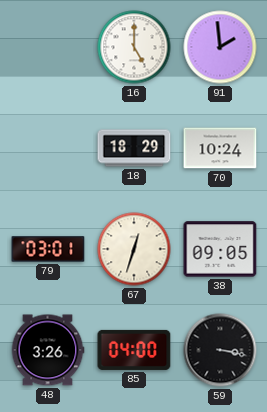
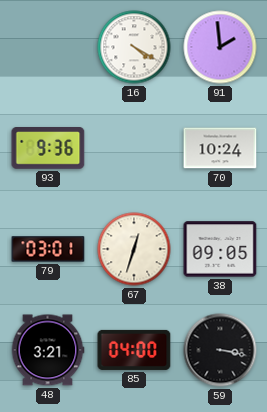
16: 5:00 -> 4:20 (134, 47)
93: none -> 9:36 (48, 148)
18: 18:29 -> none (134, 148)
48: 3:26 -> 3:21 (48, 350)
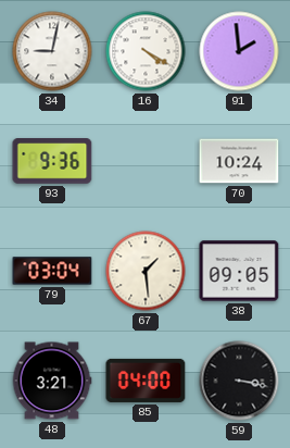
34: none -> 9:02 (52, 51)
79: 03:01 -> 03:04 (52, 271)
67: 12:33 -> 1:29 (146, 271)
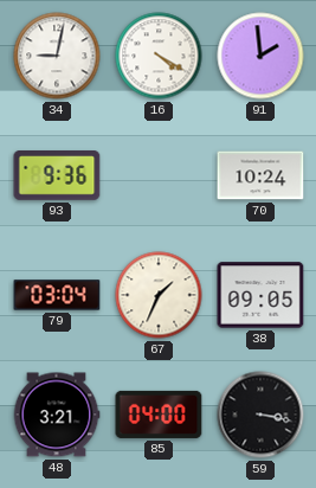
67: 1:29 -> 1:34 (159, 295)
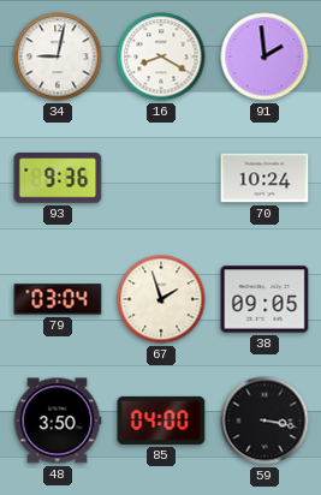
16: 4:20 -> 8:20 (161, 56)
67: 1:34 -> 1:57 (161, 299)
48: 3:21 -> 3:50 (58, 421)
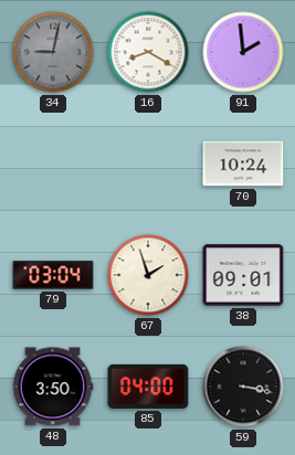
34 dial: white -> grey (53, 52)
93: 9:36 -> none (58, 178)
38: 09:05 -> 09:01 (243, 275)
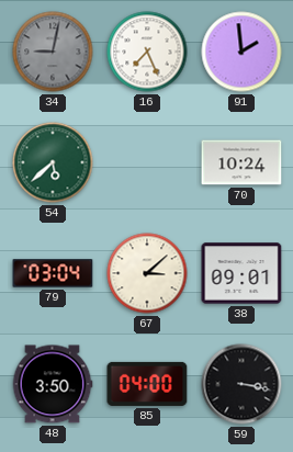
16: 8:20 -> 7:26 (147, 52)
54: none -> 5:38 (53, 162)
67: 1:57 -> 3:08 (147, 273)
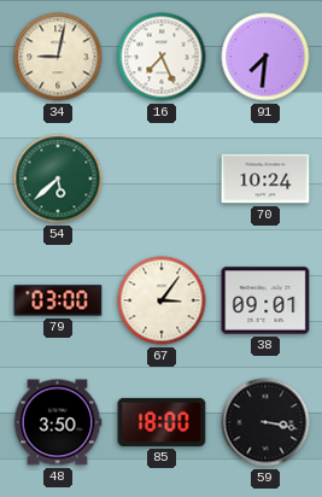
34 dial: grey -> cream (58, 57)
91: 1:59 -> 7:31 (265, 57)
79: 03:04 -> 03:00 (58, 300)
67: 3:08 -> 3:06 (162, 300)
85: 04:00 -> 18:00 (162, 422)
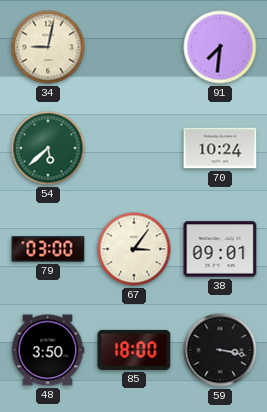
16: 7:26 -> none (162, 57)
